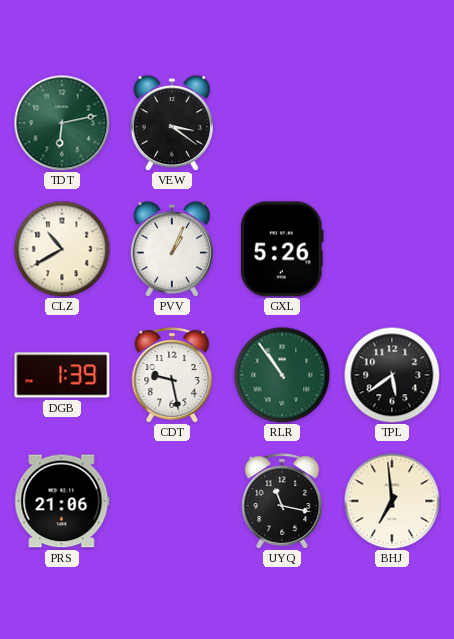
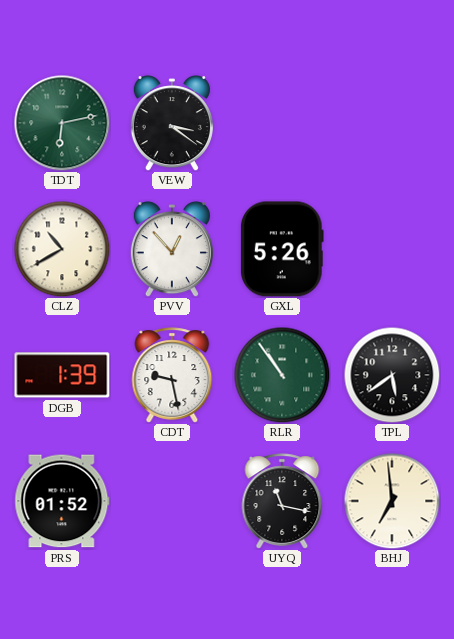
PVV: 1:04 -> 12:53 (172, 249)
PRS: 21:06 -> 01:52 (62, 501)
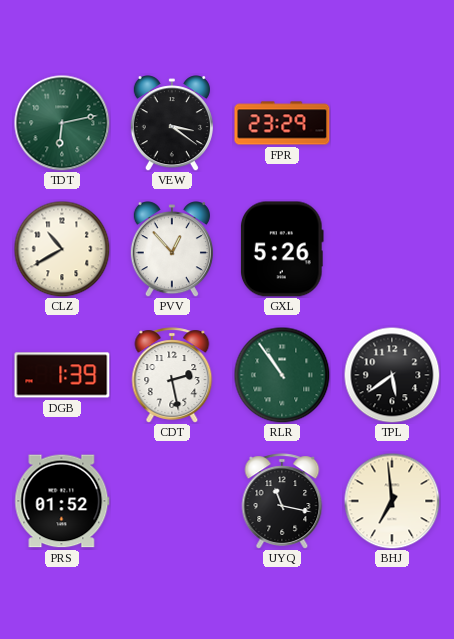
FPR: none -> 23:29 (282, 123)
CDT: 9:28 -> 2:28 (172, 375)
